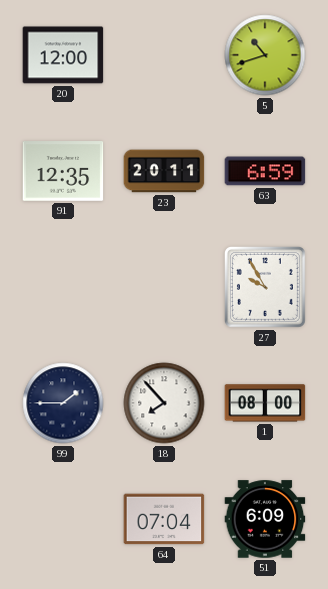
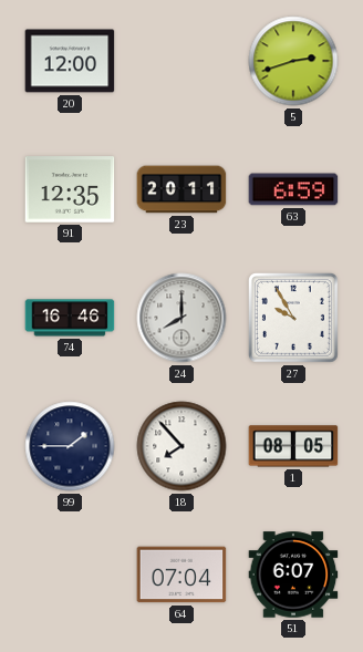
5: 10:42 -> 2:42 (293, 61)
74: none -> 16:46 (70, 318)
24: none -> 8:00 (181, 318)
1: 08:00 -> 08:05 (293, 446)
51: 6:09 -> 6:07 (293, 575)
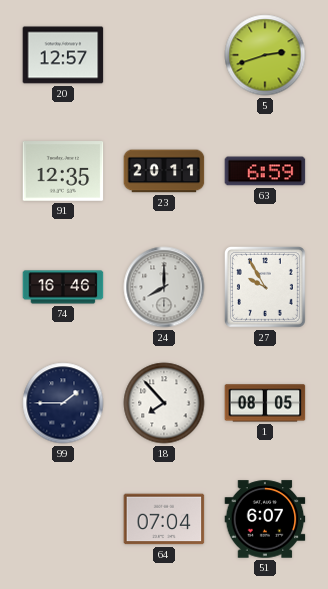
20: 12:00 -> 12:57 (63, 55)
